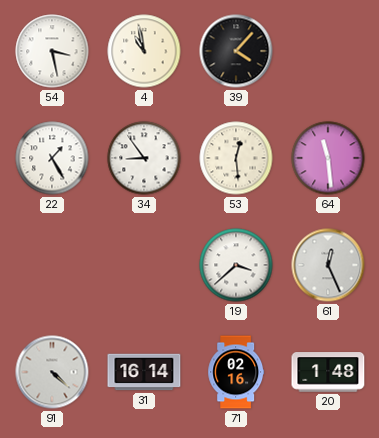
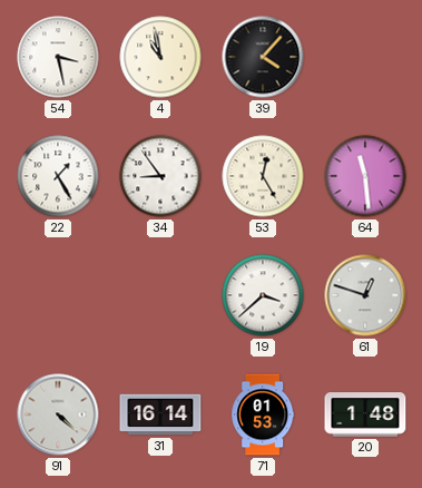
53: 12:29 -> 12:25 (263, 176)
61: 12:26 -> 12:48 (365, 295)
71: 02:16 -> 01:53 (263, 414)
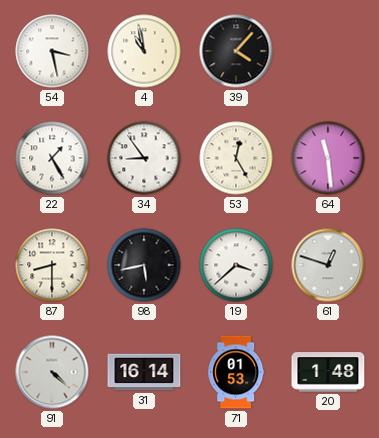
87: none -> 8:30 (52, 265)
98: none -> 5:43 (144, 265)
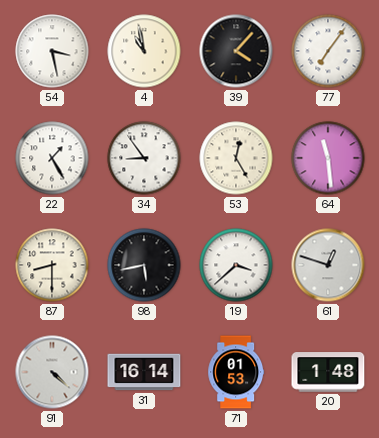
77: none -> 7:06 (328, 51)
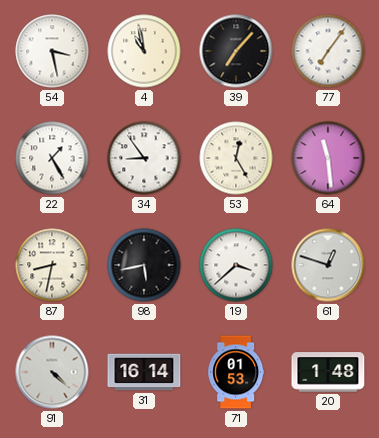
39: 4:07 -> 7:07 (236, 51)
87: 8:30 -> 8:32 (52, 265)
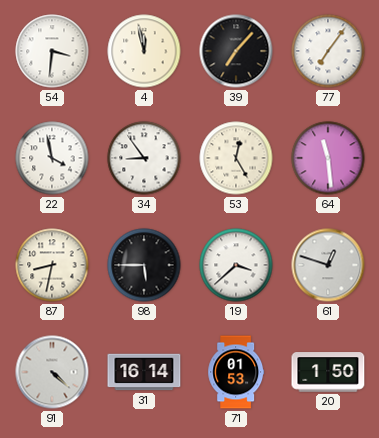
54: 3:28 -> 3:31 (52, 51)
4: 10:58 -> 11:58 (144, 51)
22: 1:25 -> 3:58 (52, 158)
98: 5:43 -> 5:45 (144, 265)
20: 1:48 -> 1:50 (328, 372)
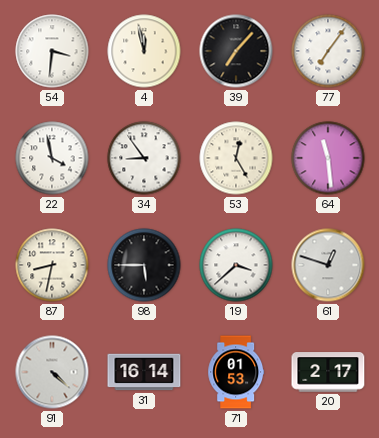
20: 1:50 -> 2:17 (328, 372)
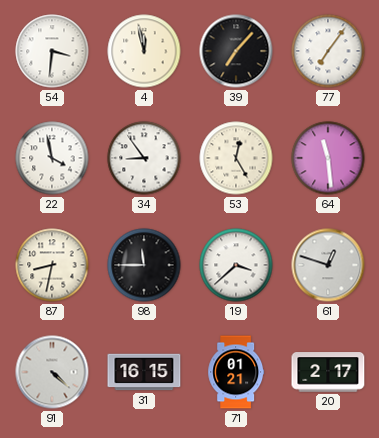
98: 5:45 -> 11:45 (144, 265)
31: 16:14 -> 16:15 (144, 372)
71: 01:53 -> 01:21 (236, 372)
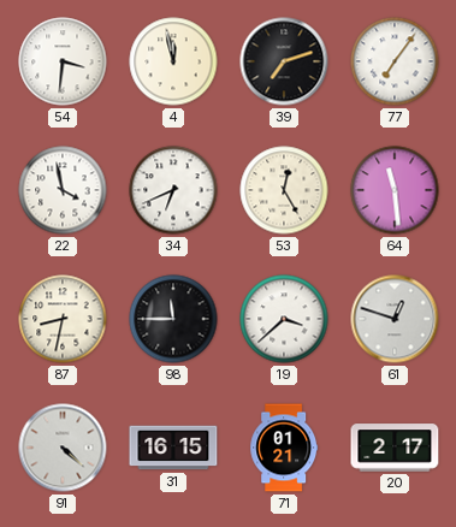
39: 7:07 -> 7:12 (284, 61)
34: 8:54 -> 6:41 (173, 190)
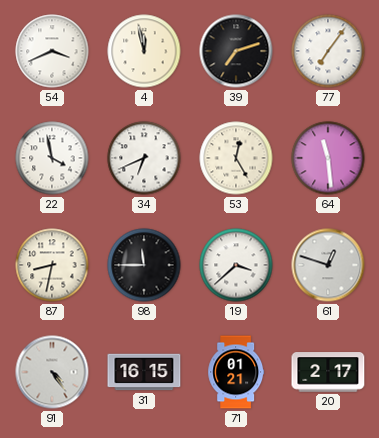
54: 3:31 -> 3:41 (52, 51)
91: 4:22 -> 4:24 (52, 372)
